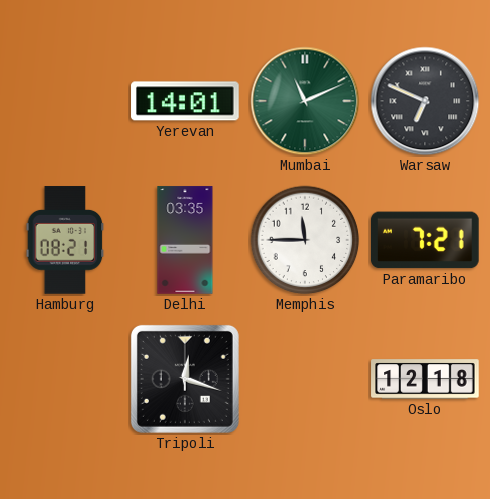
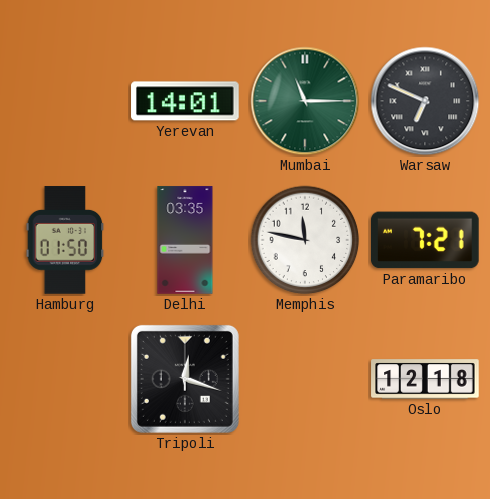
Mumbai: 11:11 -> 11:15 (305, 101)
Hamburg: 08:21 -> 01:50 (65, 240)
Memphis: 11:45 -> 11:47 (305, 240)
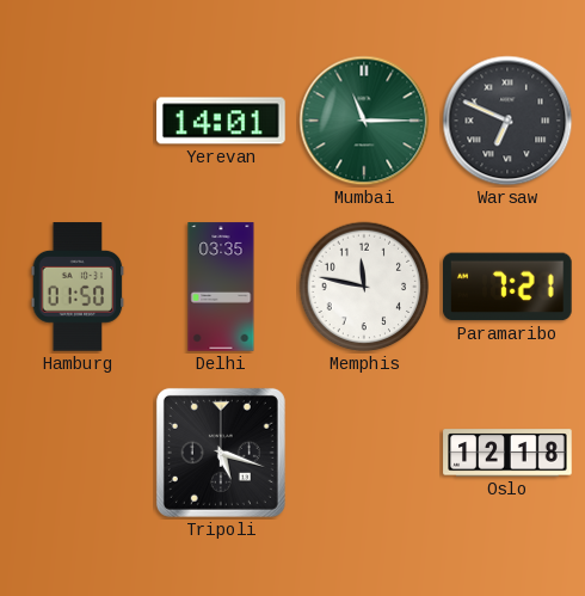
Tripoli: 12:18 -> 5:18 (221, 453)
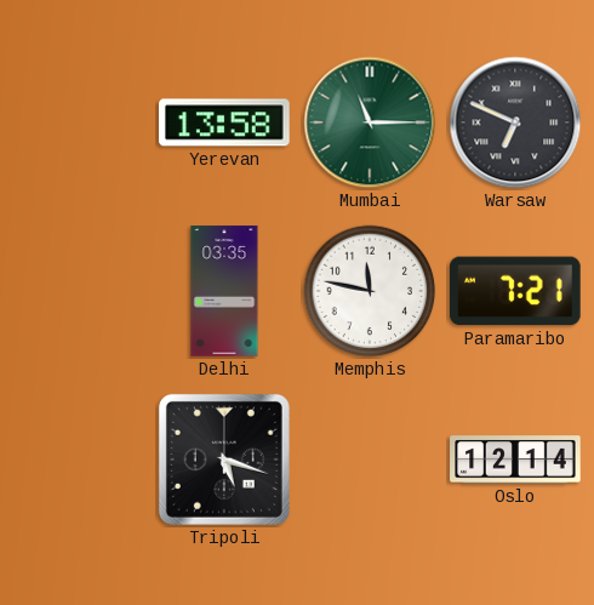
Yerevan: 14:01 -> 13:58 (224, 122)
Hamburg: 01:50 -> none (78, 287)
Oslo: 12:18 -> 12:14 (515, 460)
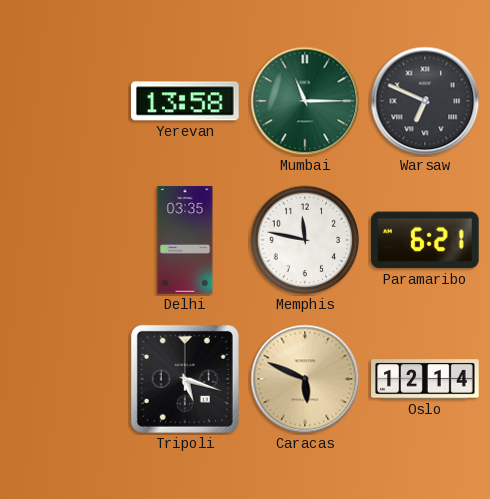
Paramaribo: 7:21 -> 6:21 (426, 240)
Caracas: none -> 5:49 (305, 379)
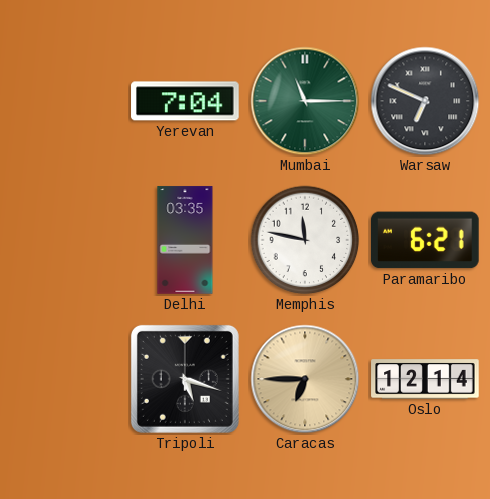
Yerevan: 13:58 -> 7:04 (185, 101)
Caracas: 5:49 -> 6:45 (305, 379)
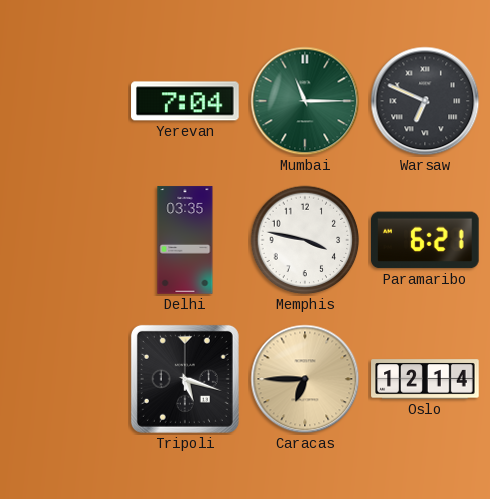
Memphis: 11:47 -> 3:47 (305, 240)
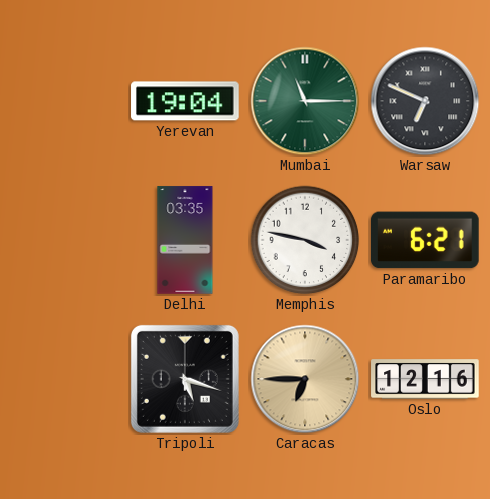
Yerevan: 7:04 -> 19:04 (185, 101)
Oslo: 12:14 -> 12:16 (425, 379)
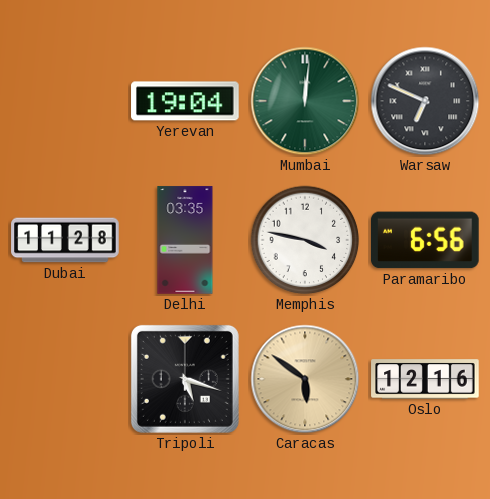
Mumbai: 11:15 -> 12:01 (305, 101)
Dubai: none -> 11:28 (65, 240)
Paramaribo: 6:21 -> 6:56 (426, 240)
Caracas: 6:45 -> 5:51 (305, 379)
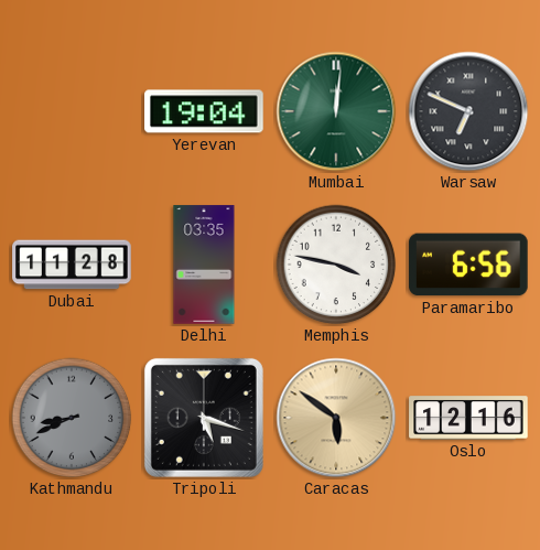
Kathmandu: none -> 8:41 (72, 418)
